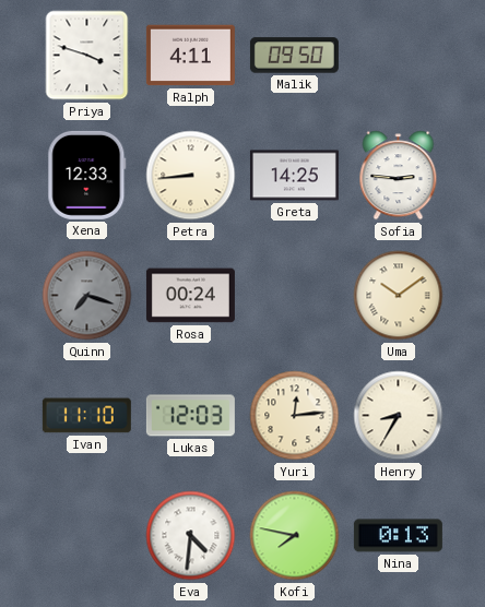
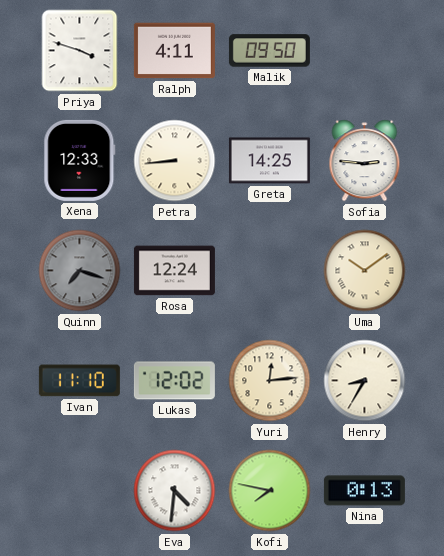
Rosa: 00:24 -> 12:24 (174, 271)
Lukas: 12:03 -> 12:02 (174, 381)
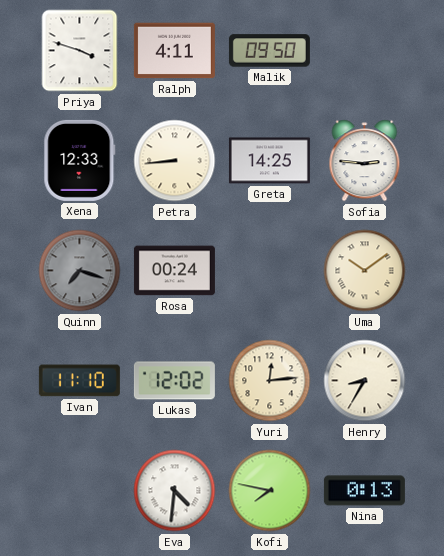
Rosa: 12:24 -> 00:24 (174, 271)
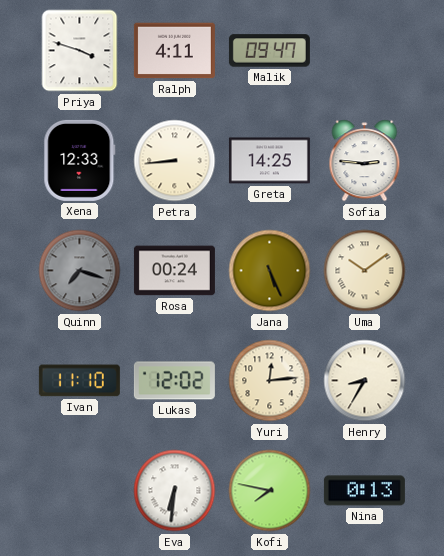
Malik: 09:50 -> 09:47 (269, 51)
Jana: none -> 5:26 (270, 271)
Eva: 4:31 -> 6:31 (175, 491)
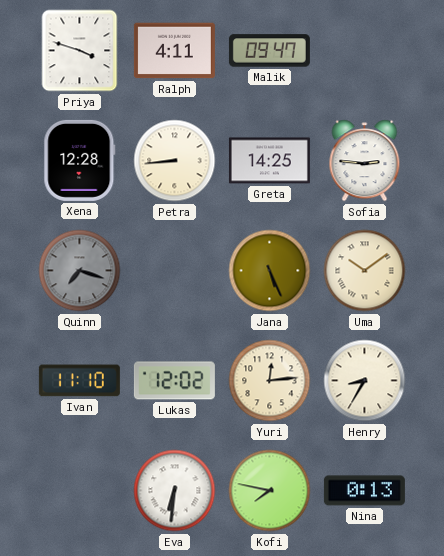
Xena: 12:33 -> 12:28 (80, 160)
Rosa: 00:24 -> none (174, 271)
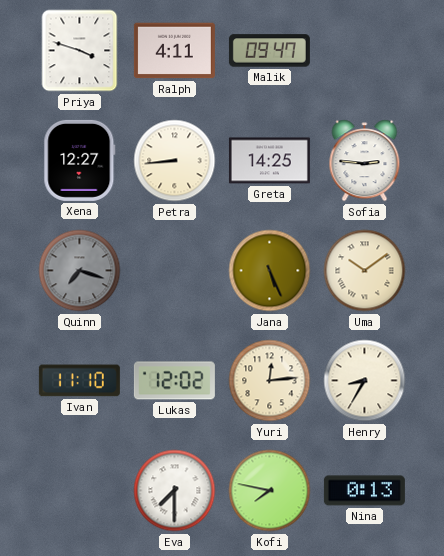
Xena: 12:28 -> 12:27 (80, 160)
Eva: 6:31 -> 7:30 (175, 491)
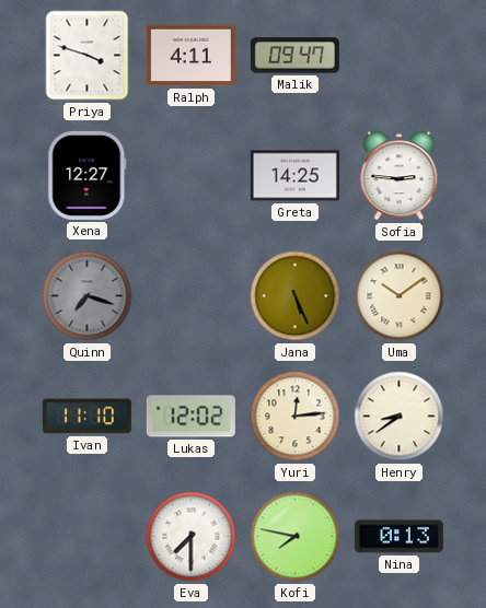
Petra: 8:44 -> none (175, 161)
Henry: 8:35 -> 8:39 (400, 417)
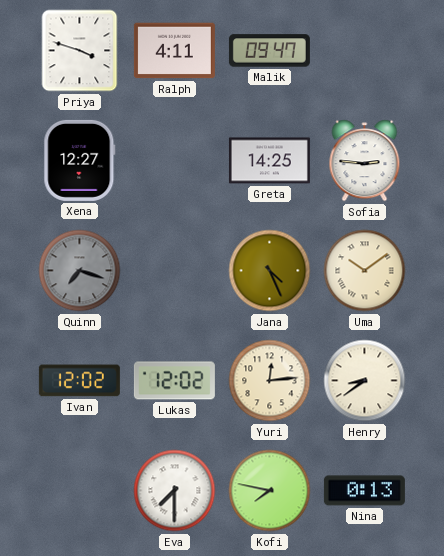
Jana: 5:26 -> 4:26 (270, 271)
Ivan: 11:10 -> 12:02 (79, 381)
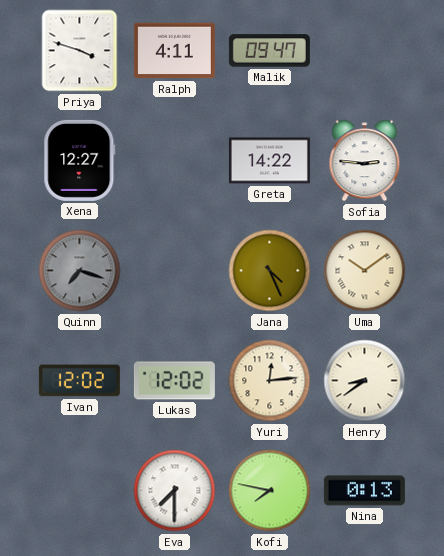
Greta: 14:25 -> 14:22 (269, 161)
